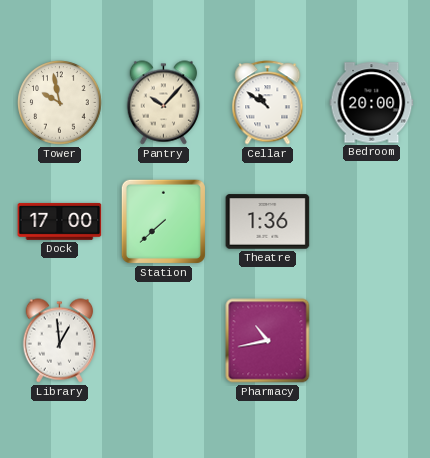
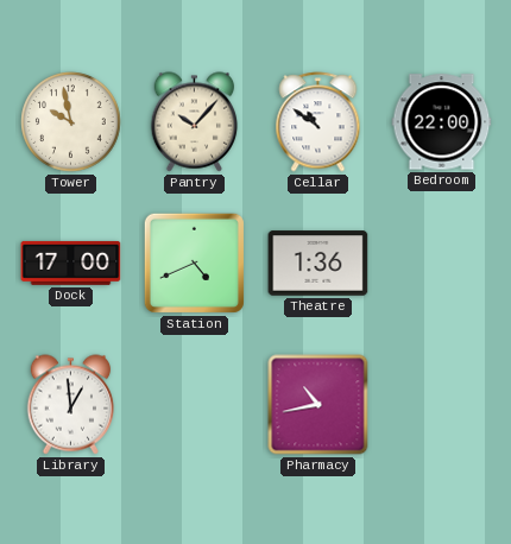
Bedroom: 20:00 -> 22:00 (442, 122)
Station: 7:38 -> 4:41 (194, 262)
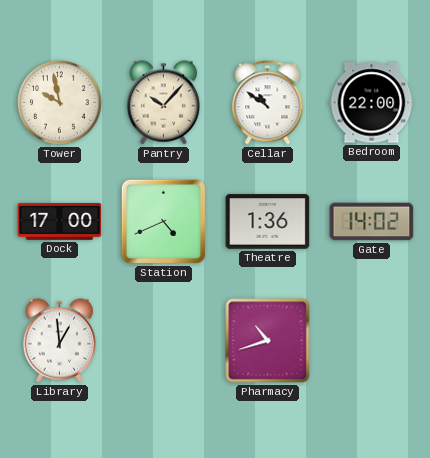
Gate: none -> 14:02 (372, 222)
Pharmacy: 10:43 -> 10:42 (268, 341)
